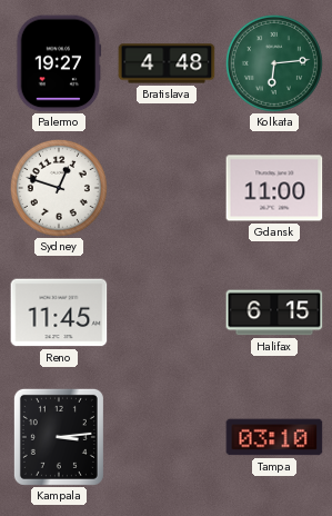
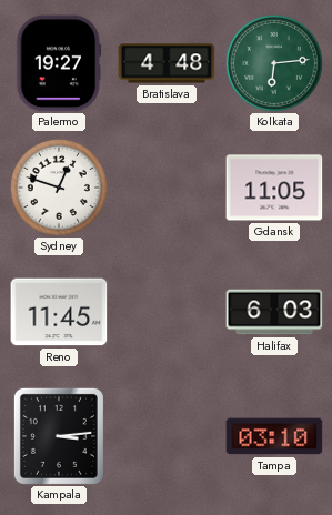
Gdansk: 11:00 -> 11:05 (274, 188)
Halifax: 6:15 -> 6:03 (274, 312)
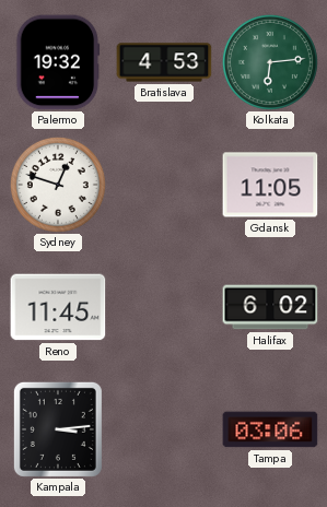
Palermo: 19:27 -> 19:32 (58, 62)
Bratislava: 4:48 -> 4:53 (164, 62)
Halifax: 6:03 -> 6:02 (270, 307)
Tampa: 03:10 -> 03:06 (270, 429)
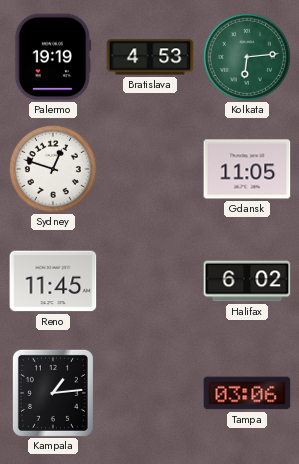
Palermo: 19:32 -> 19:19 (53, 57)
Kampala: 3:14 -> 1:14 (53, 393)
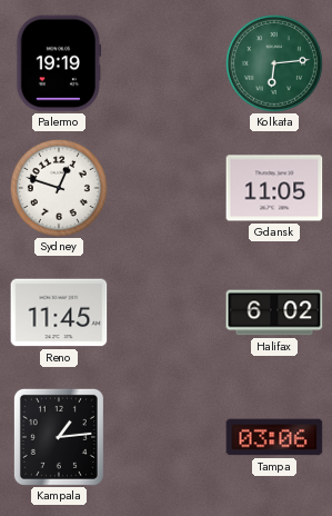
Bratislava: 4:53 -> none (150, 57)
